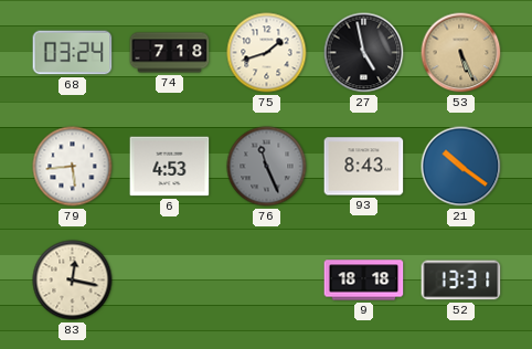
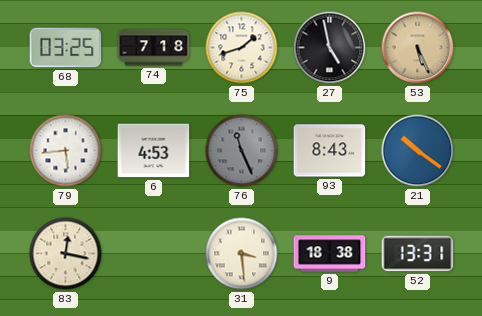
68: 03:24 -> 03:25 (66, 48)
31: none -> 3:29 (242, 254)
9: 18:18 -> 18:38 (330, 254)
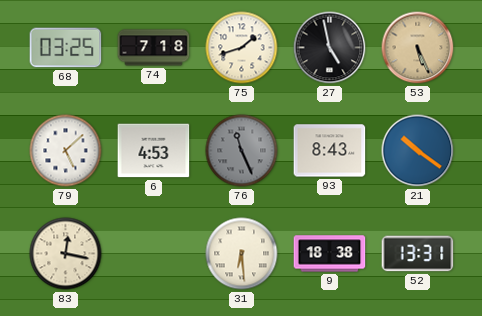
79: 5:44 -> 5:08 (66, 151)
31: 3:29 -> 6:29 (242, 254)
